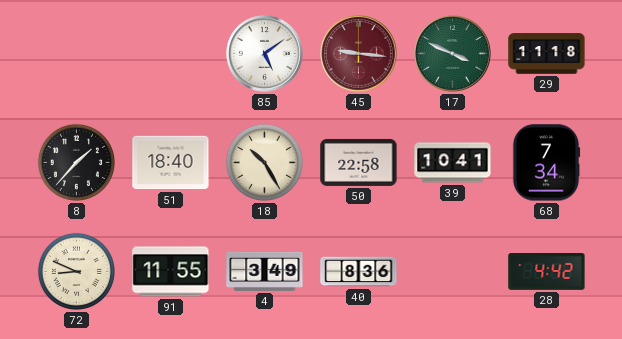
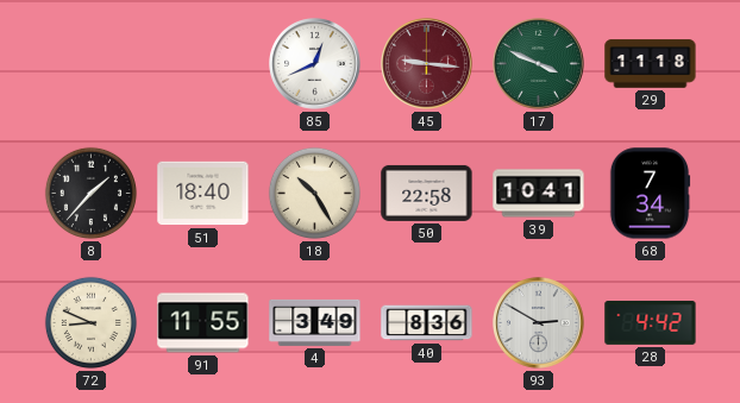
85: 5:09 -> 12:41 (315, 64)
93: none -> 2:50 (539, 323)
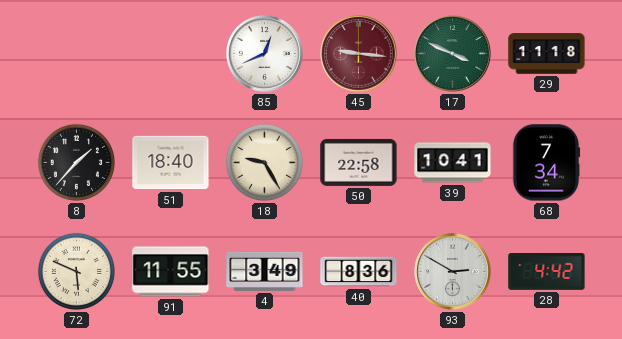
18: 10:25 -> 9:25 (264, 162)
72: 8:49 -> 5:49 (76, 271)
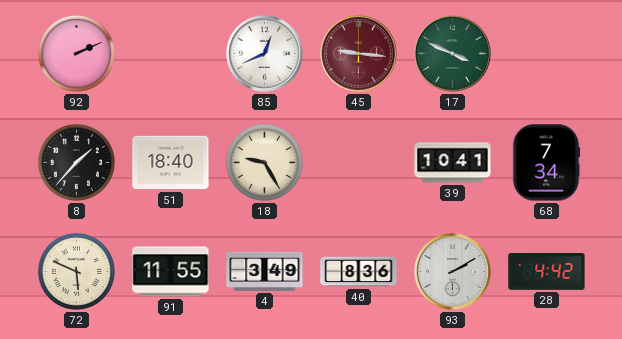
92: none -> 2:11 (76, 53)
29: 11:18 -> none (547, 54)
50: 22:58 -> none (359, 162)
93: 2:50 -> 2:10 (453, 272)
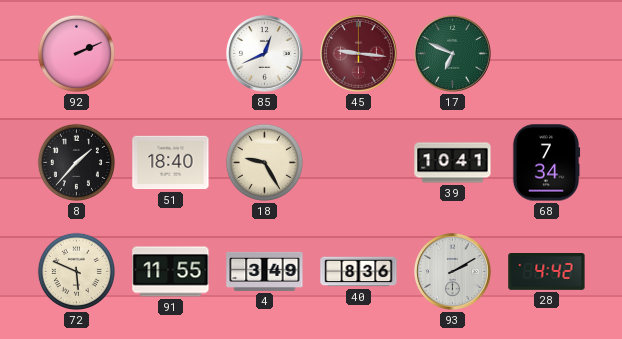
17: 3:49 -> 6:49 (453, 54)
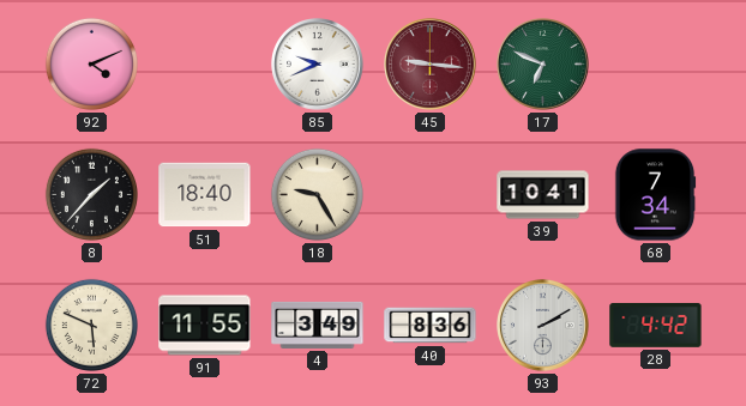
92: 2:11 -> 4:11 (91, 63)
85: 12:41 -> 9:41 (318, 65)
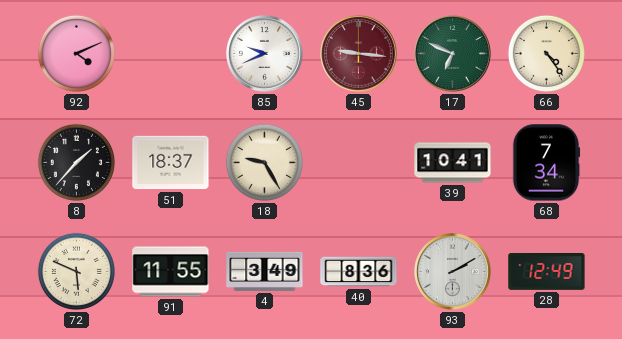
66: none -> 4:24 (546, 53)
51: 18:40 -> 18:37 (171, 163)
28: 4:42 -> 12:49 (547, 272)
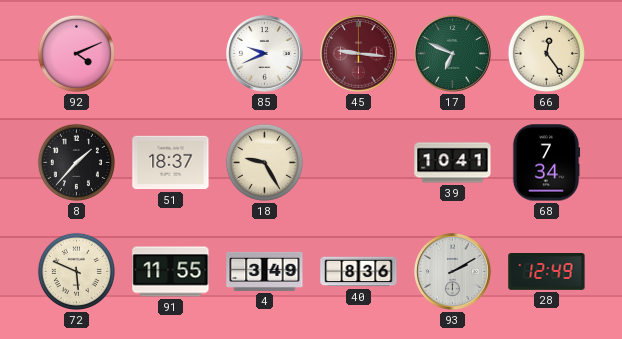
66: 4:24 -> 12:24 (546, 53)
